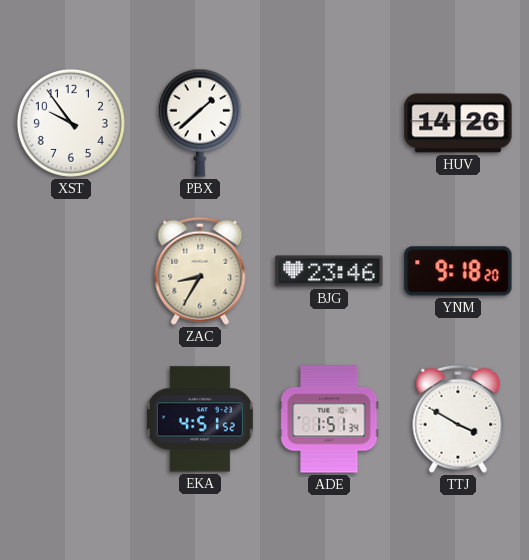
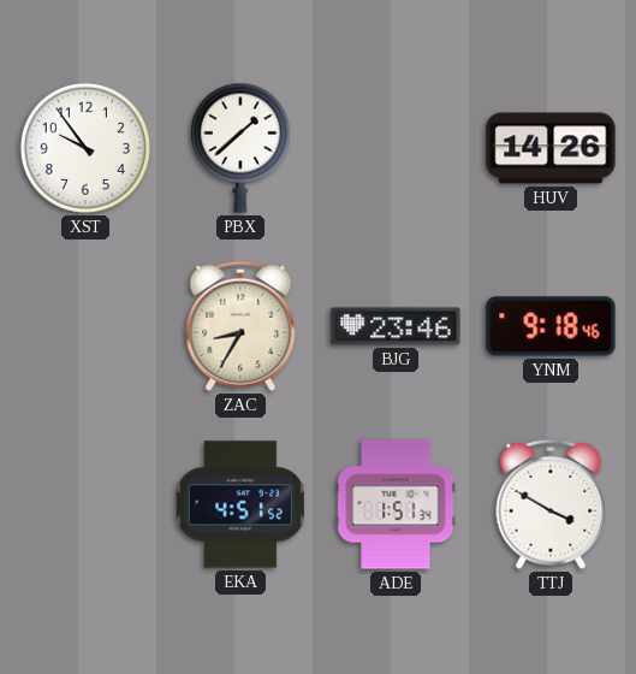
YNM: 9:18:20 -> 9:18:46 (551, 326)
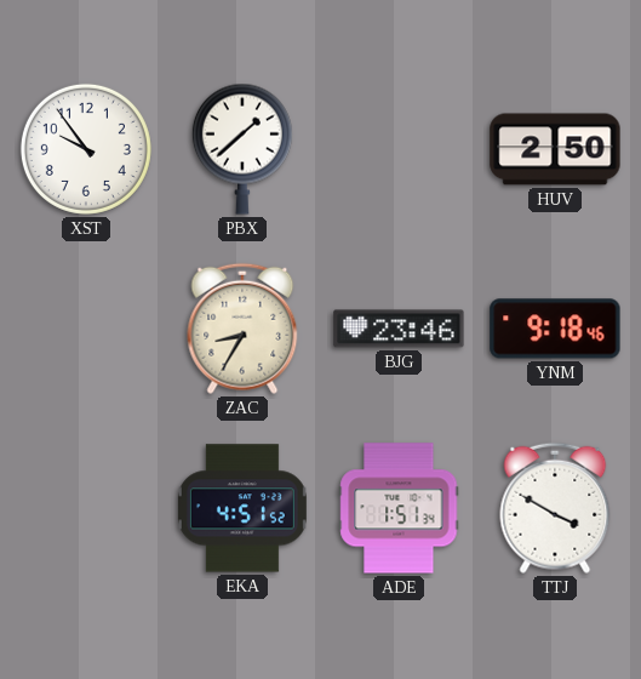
HUV: 14:26 -> 2:50 (555, 149)
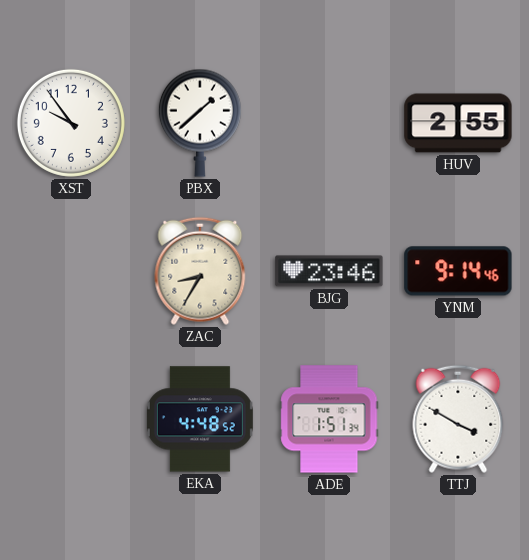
HUV: 2:50 -> 2:55 (458, 123)
YNM: 9:18 -> 9:14 (458, 271)
EKA: 4:51 -> 4:48 (200, 419)
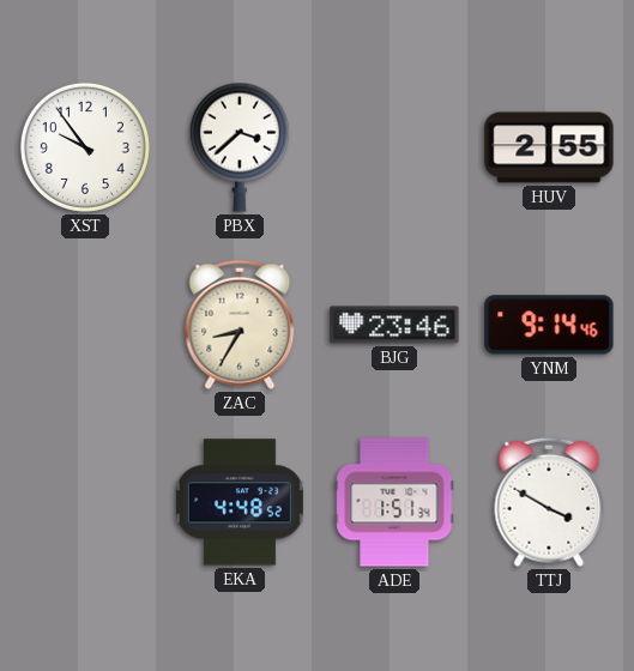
PBX: 1:38 -> 3:38 (240, 147)
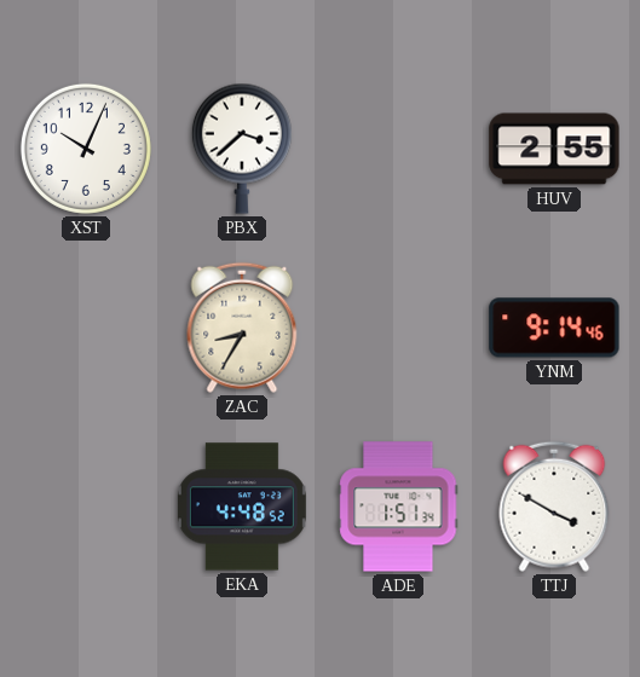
XST: 9:54 -> 10:04 (86, 149)
BJG: 23:46 -> none (394, 325)
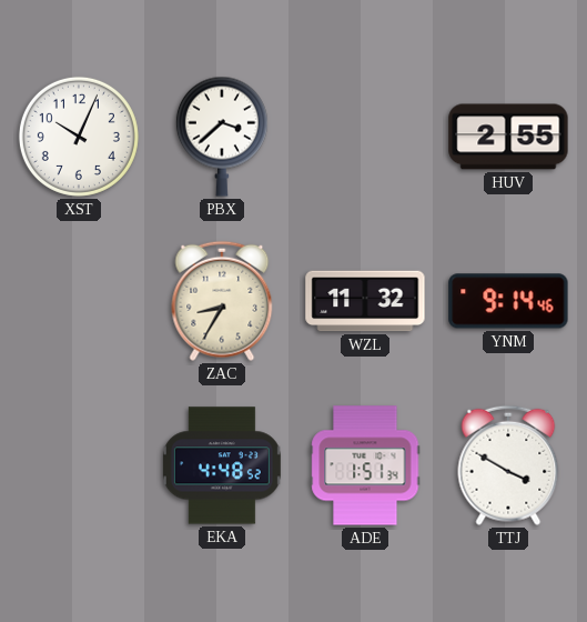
WZL: none -> 11:32 (365, 301)
